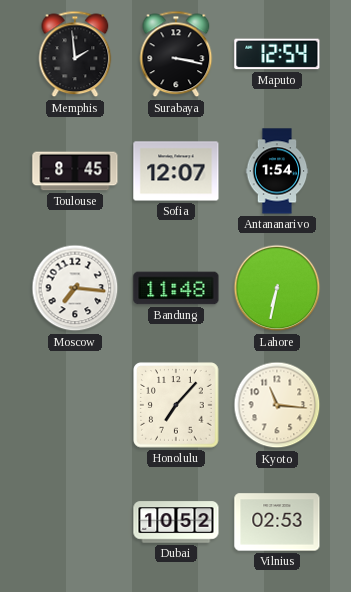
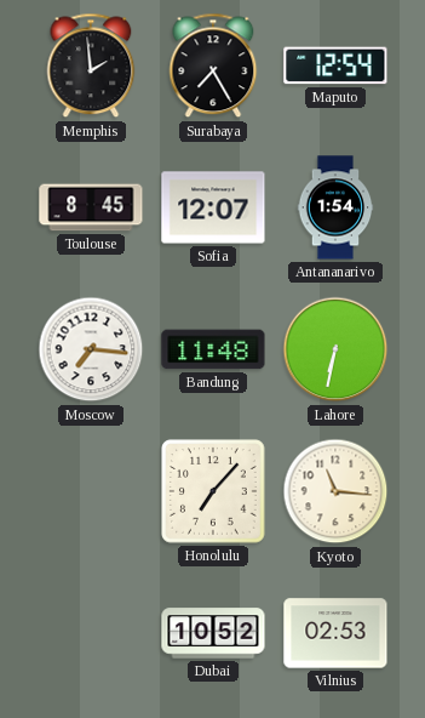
Surabaya: 3:17 -> 7:25 (213, 65)
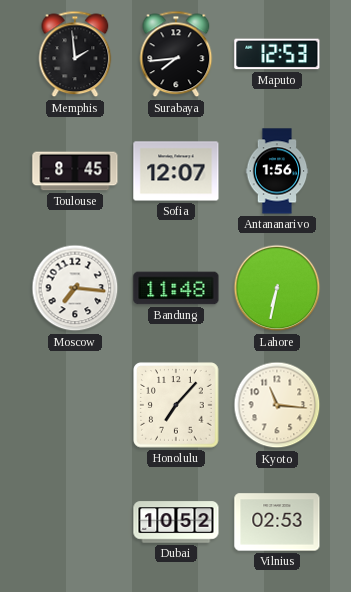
Surabaya: 7:25 -> 7:44 (176, 54)
Maputo: 12:54 -> 12:53 (277, 54)
Antananarivo: 1:54 -> 1:56 (277, 171)
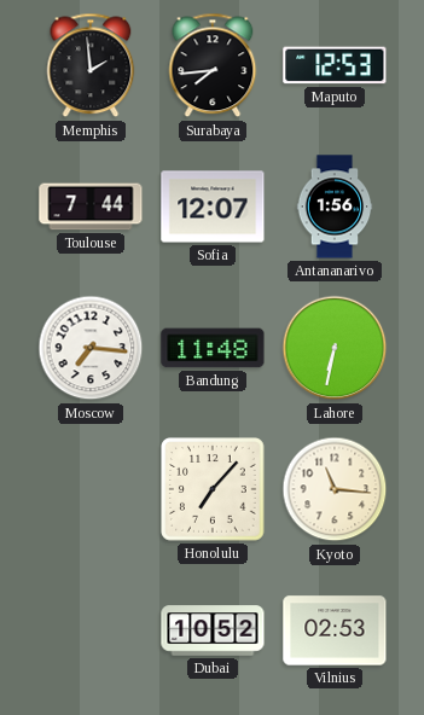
Toulouse: 8:45 -> 7:44 (91, 207)
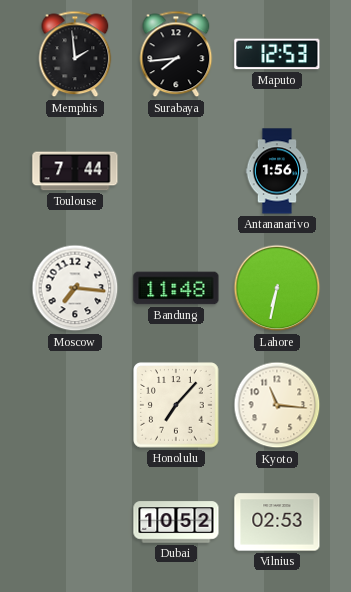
Sofia: 12:07 -> none (213, 207)
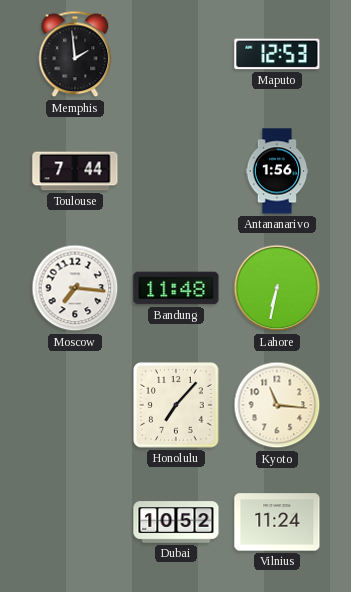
Surabaya: 7:44 -> none (176, 54)
Vilnius: 02:53 -> 11:24 (277, 522)
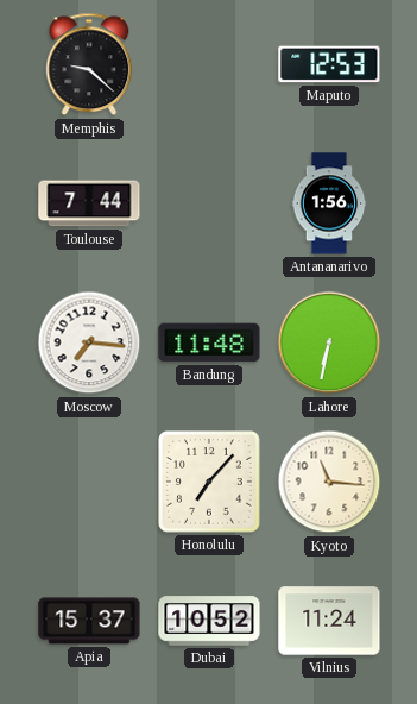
Memphis: 1:59 -> 9:22 (89, 64)
Apia: none -> 15:37 (89, 621)
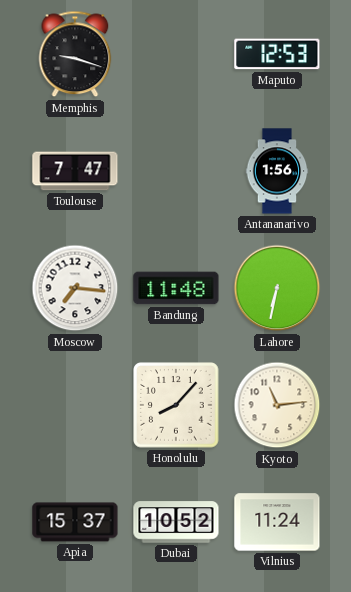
Memphis: 9:22 -> 9:18 (75, 54)
Toulouse: 7:44 -> 7:47 (75, 171)
Honolulu: 7:07 -> 8:07 (176, 405)
Kyoto: 11:16 -> 11:14 (277, 405)
